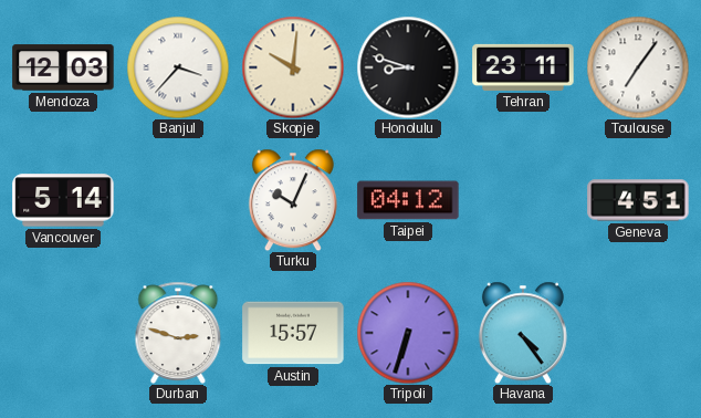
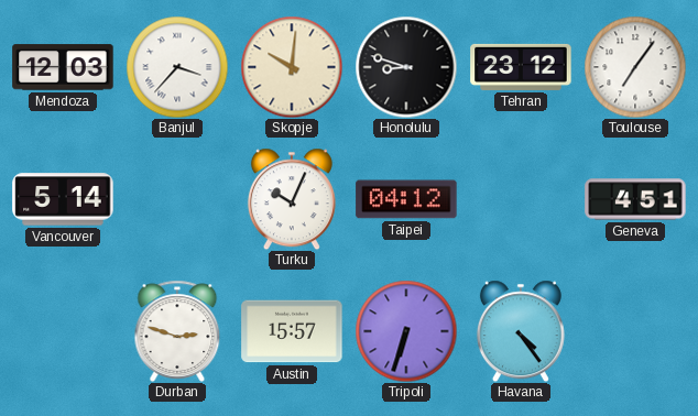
Tehran: 23:11 -> 23:12 (521, 67)
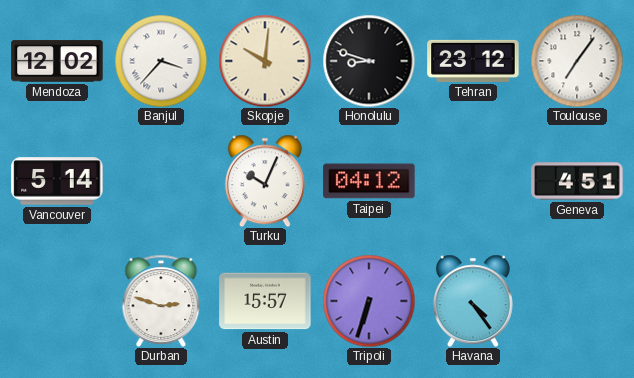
Mendoza: 12:03 -> 12:02 (57, 61)
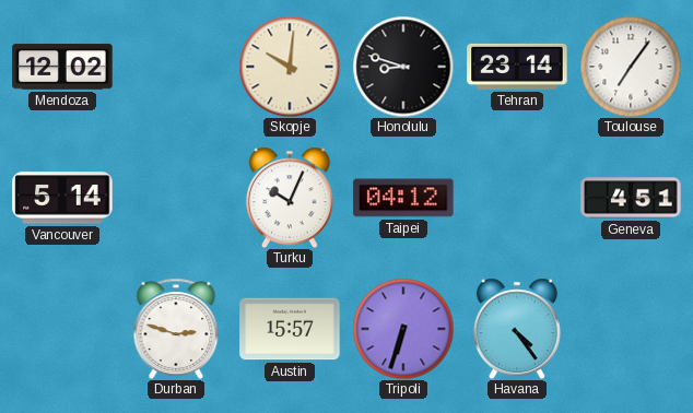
Banjul: 3:37 -> none (161, 61)
Tehran: 23:12 -> 23:14 (517, 67)
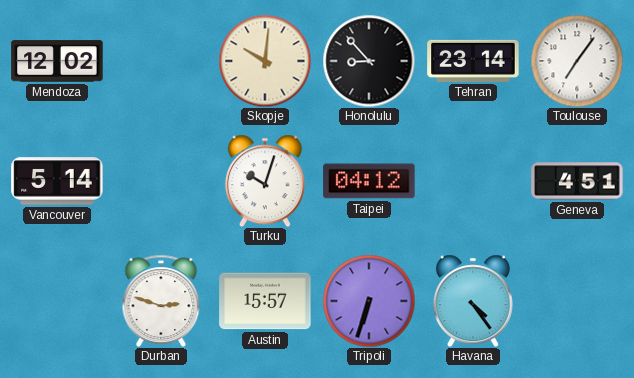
Honolulu: 8:48 -> 8:53 (369, 61)
Turku: 10:04 -> 10:03 (265, 181)
